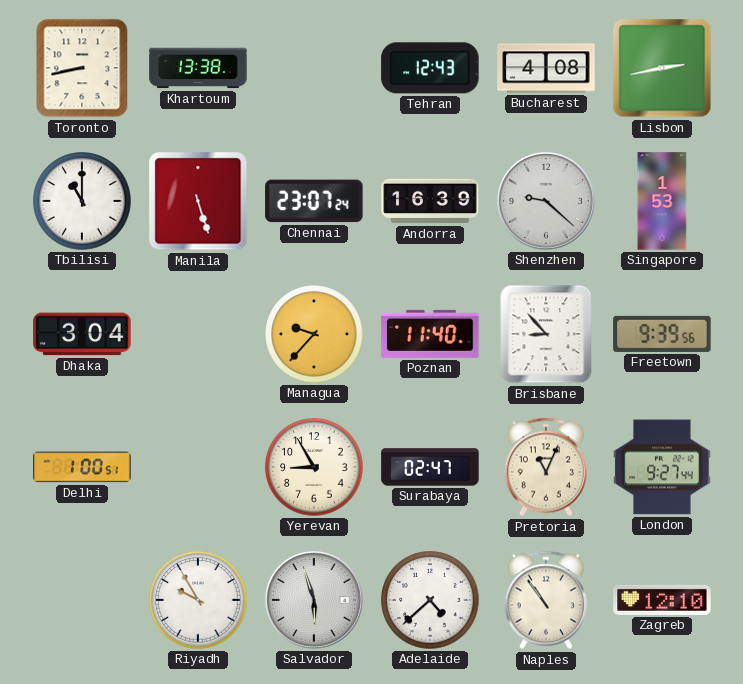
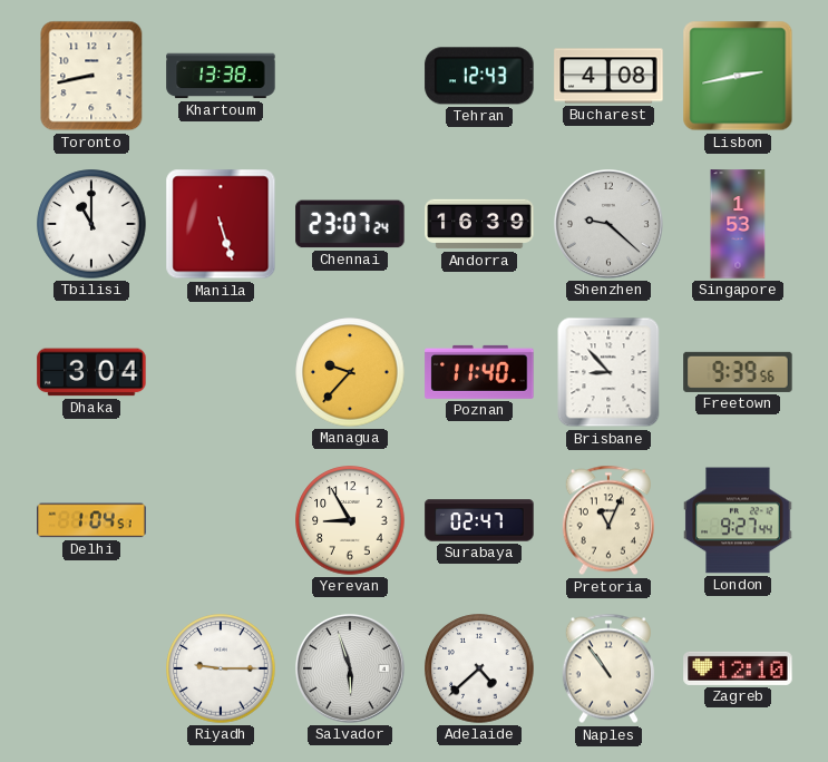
Delhi: 1:00 -> 1:04 (91, 520)
Riyadh: 9:55 -> 9:15 (221, 668)
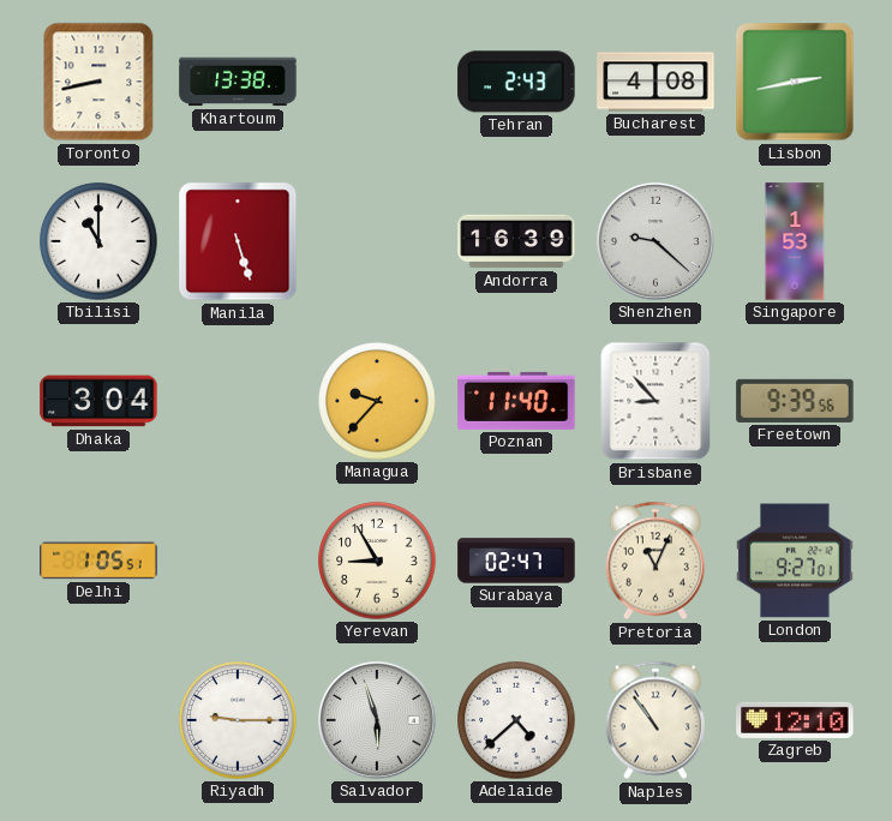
Tehran: 12:43 -> 2:43 (516, 82)
Chennai: 23:07 -> none (350, 224)
Delhi: 1:04 -> 1:05 (98, 561)
London: 9:27:44 -> 9:27:01 (795, 561)
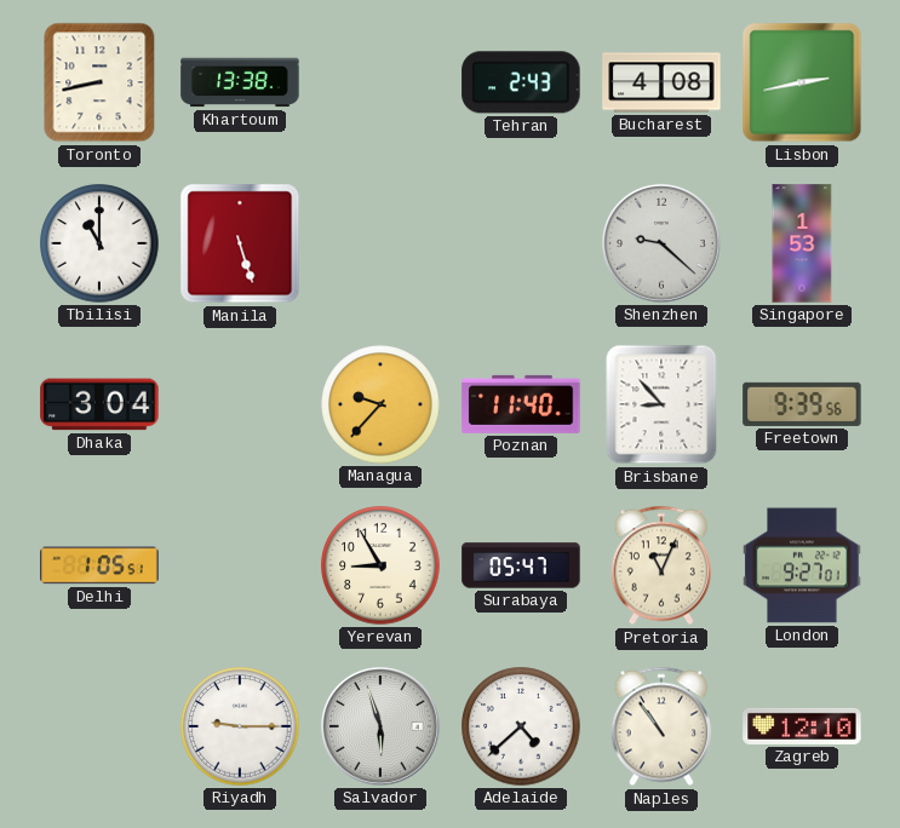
Andorra: 16:39 -> none (516, 241)
Surabaya: 02:47 -> 05:47 (521, 565)
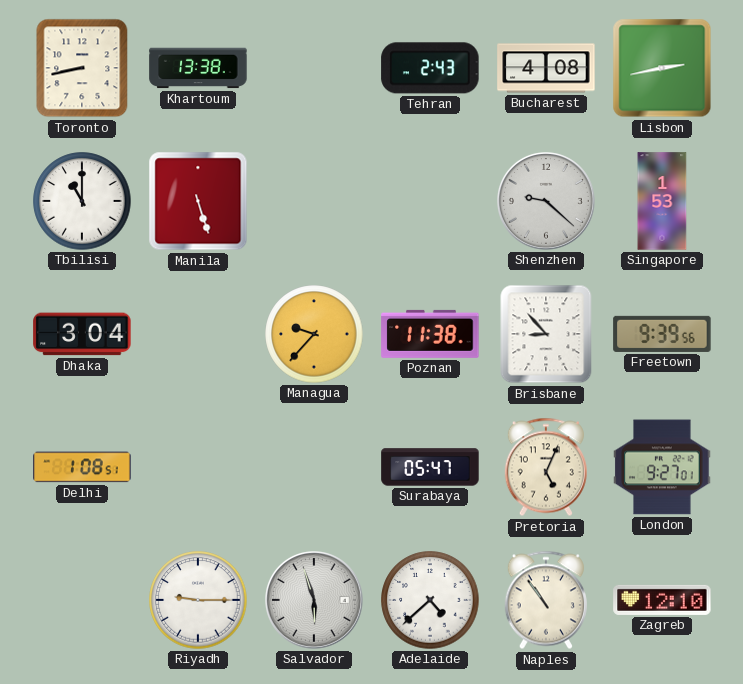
Poznan: 11:40 -> 11:38 (430, 334)
Delhi: 1:05 -> 1:08 (82, 467)
Yerevan: 8:55 -> none (380, 565)
Pretoria: 11:04 -> 5:04 (546, 467)
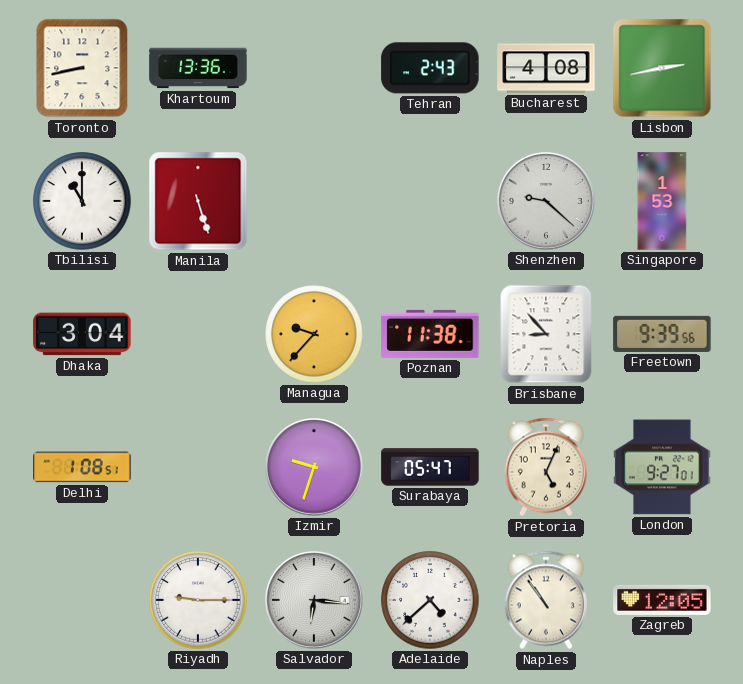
Khartoum: 13:38 -> 13:36 (198, 68)
Izmir: none -> 9:33 (315, 468)
Salvador: 5:57 -> 6:16 (315, 601)
Zagreb: 12:10 -> 12:05 (662, 600)
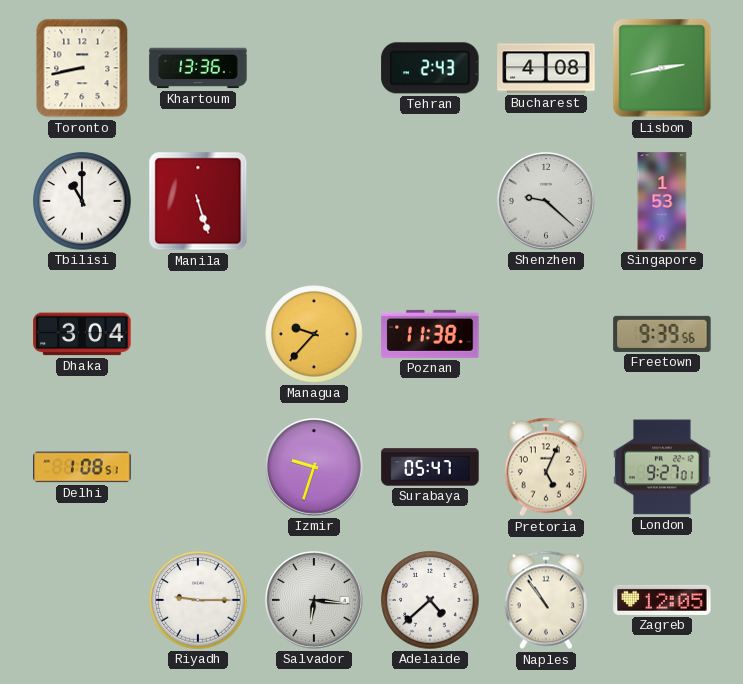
Brisbane: 8:53 -> none (546, 334)
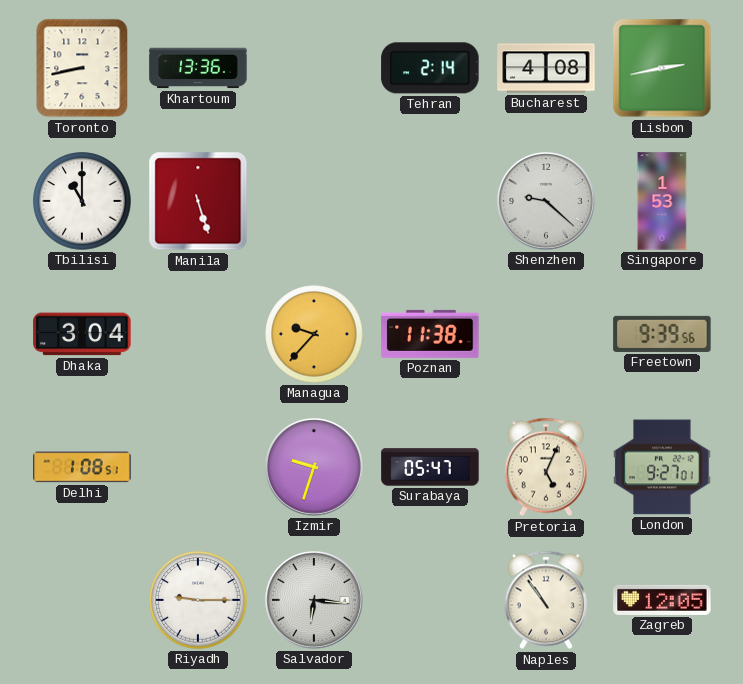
Tehran: 2:43 -> 2:14 (430, 68)
Adelaide: 4:38 -> none (430, 600)
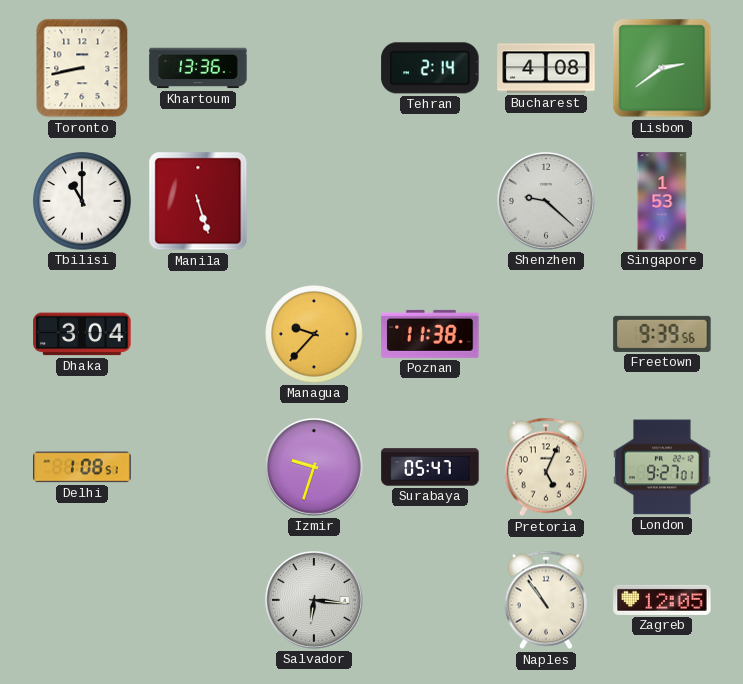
Lisbon: 2:43 -> 2:39 (662, 68)
Riyadh: 9:15 -> none (198, 600)
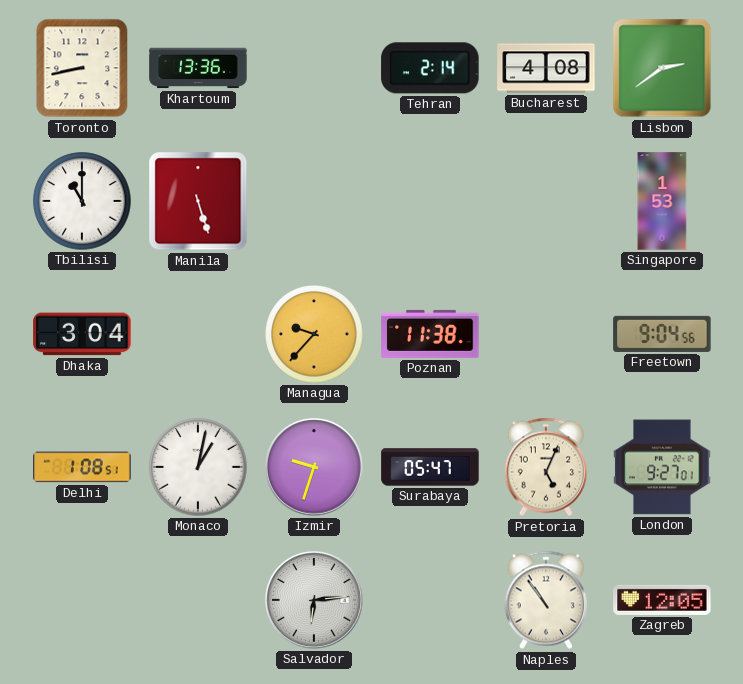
Shenzhen: 9:22 -> none (547, 202)
Freetown: 9:39 -> 9:04 (662, 334)
Monaco: none -> 1:02 (198, 467)
Salvador: 6:16 -> 6:14 (315, 601)
